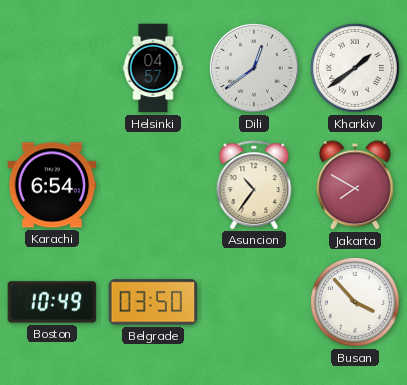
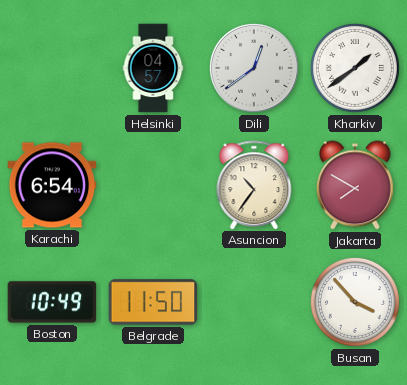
Belgrade: 03:50 -> 11:50 (153, 302)
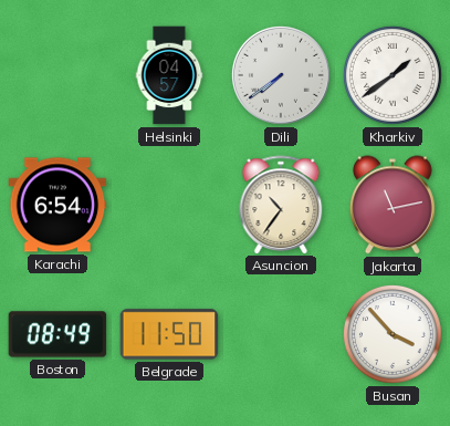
Dili: 12:39 -> 7:39 (281, 75)
Jakarta: 7:50 -> 11:13 (393, 205)
Boston: 10:49 -> 08:49 (57, 334)
